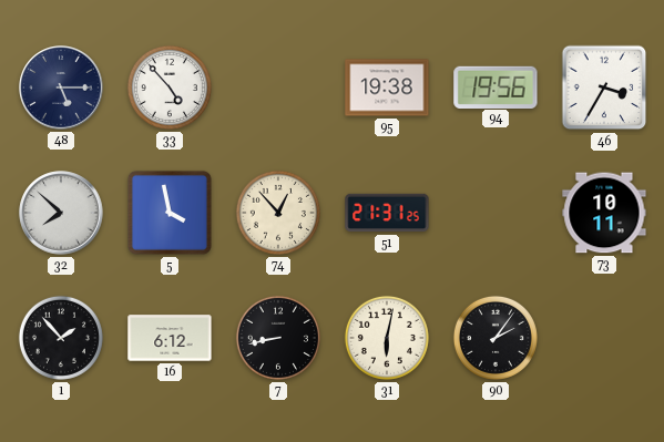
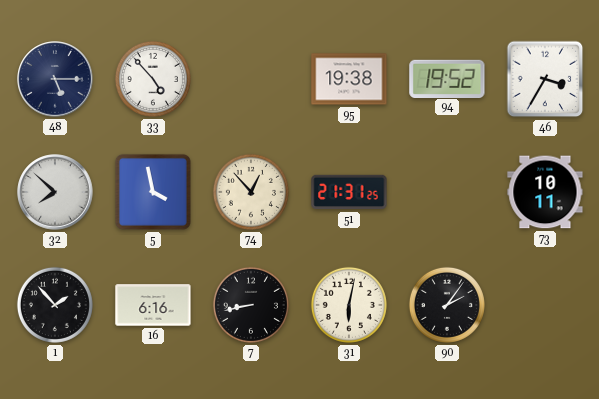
94: 19:56 -> 19:52 (447, 78)
16: 6:12 -> 6:16 (153, 305)
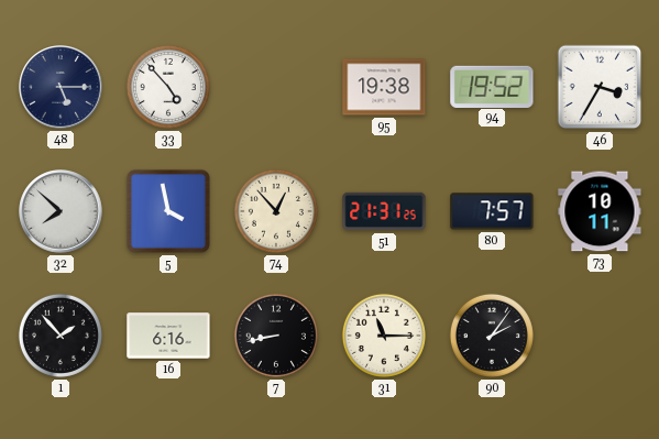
80: none -> 7:57 (492, 211)
31: 6:02 -> 11:15 (384, 336)
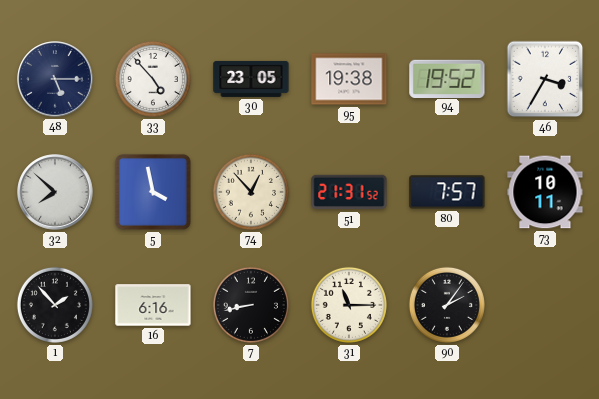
30: none -> 23:05 (251, 79)
51: 21:31:25 -> 21:31:52 (349, 192)
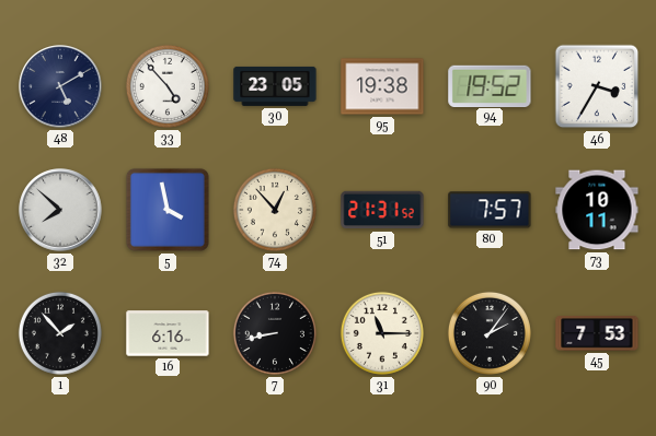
48: 5:15 -> 5:10 (60, 86)
45: none -> 7:53 (597, 333)
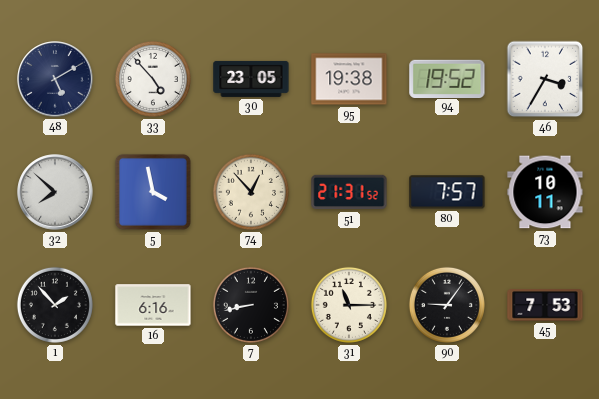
90: 2:06 -> 9:06 (447, 305)
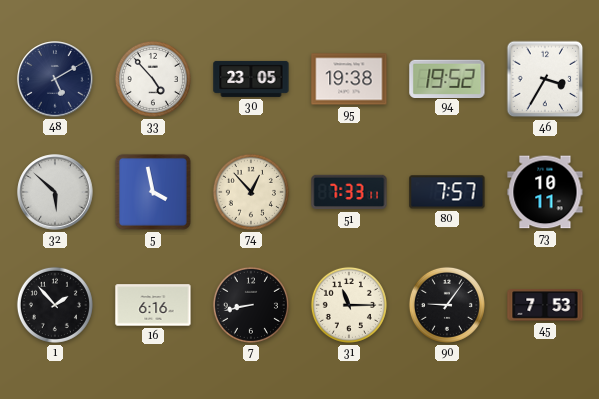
32: 7:52 -> 5:52 (55, 192)
51: 21:31 -> 7:33 (349, 192)
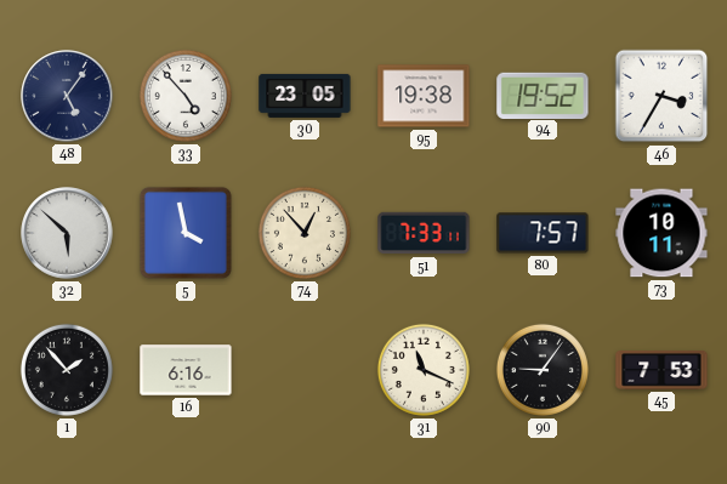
48: 5:10 -> 5:06 (67, 96)
7: 8:43 -> none (251, 305)
31: 11:15 -> 11:19 (424, 370)
